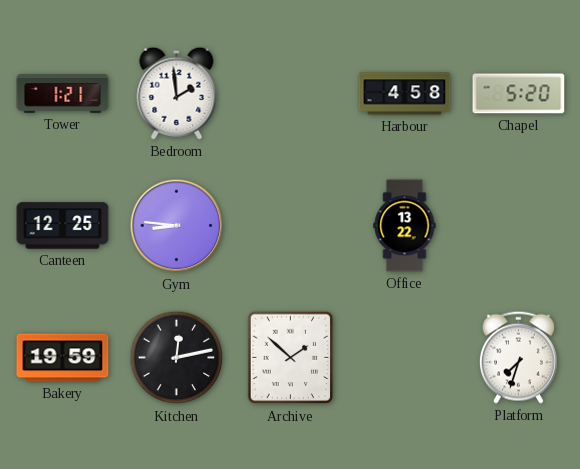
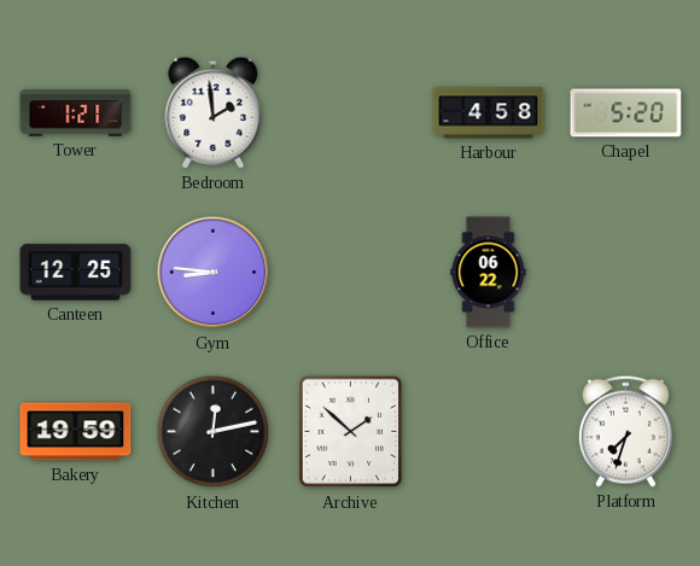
Office: 13:22 -> 06:22 (489, 273)
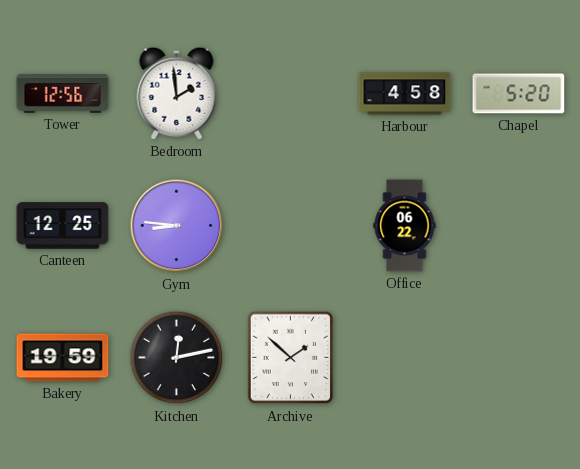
Tower: 1:21 -> 12:56 (63, 94)
Platform: 7:33 -> none (625, 431)
